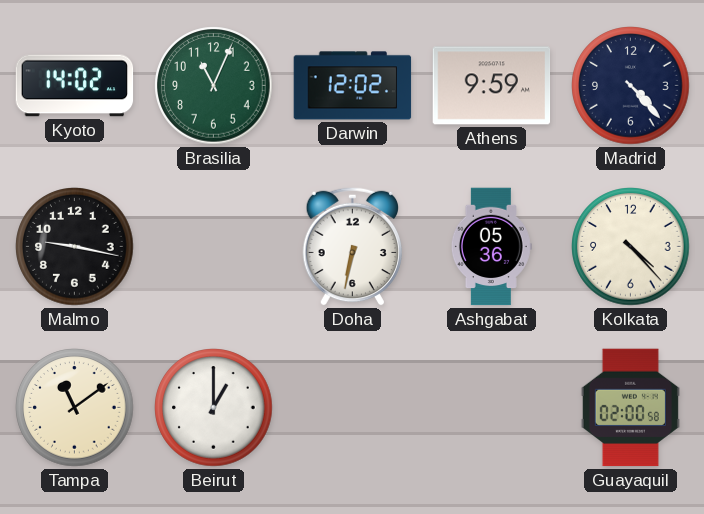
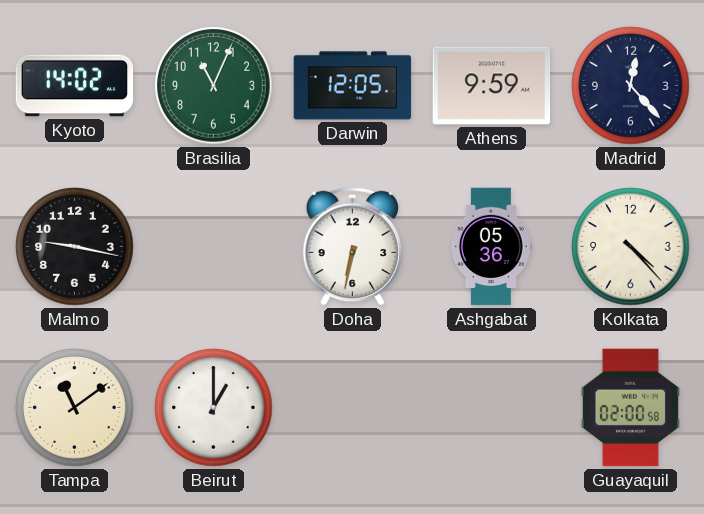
Darwin: 12:02 -> 12:05 (353, 86)
Madrid: 4:23 -> 12:23 (631, 86)
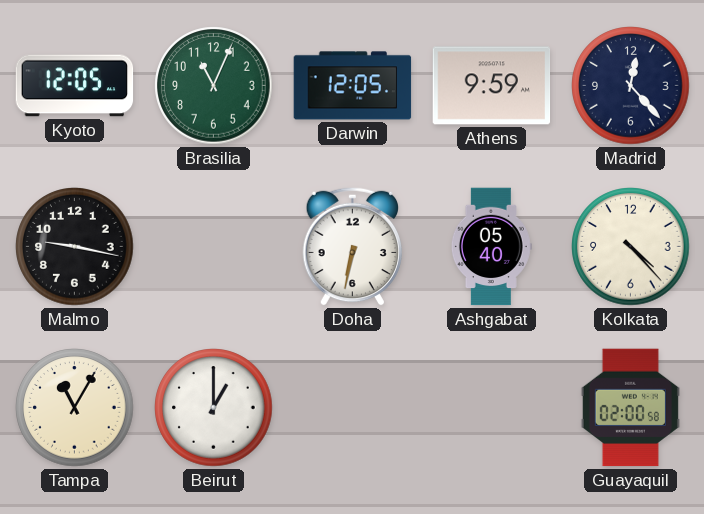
Kyoto: 14:02 -> 12:05 (75, 86)
Ashgabat: 05:36 -> 05:40 (491, 247)
Tampa: 11:09 -> 11:05 (75, 408)
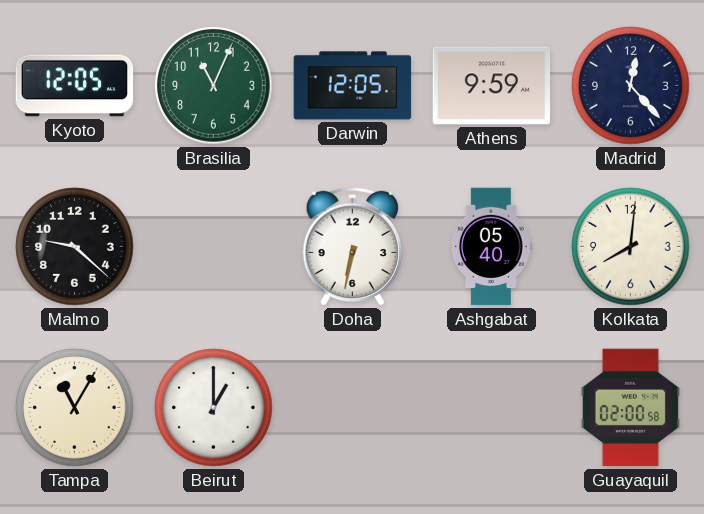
Malmo: 9:17 -> 9:22 (75, 247)
Kolkata: 4:23 -> 8:01 (631, 247)
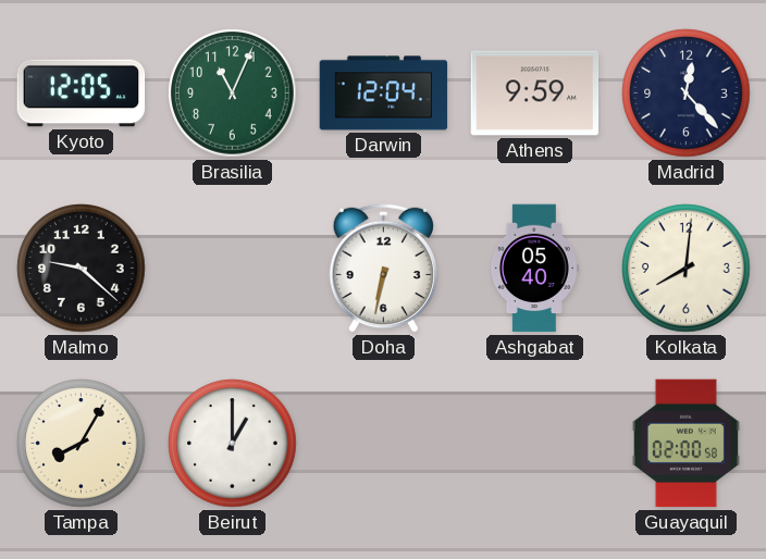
Darwin: 12:05 -> 12:04 (384, 94)
Tampa: 11:05 -> 8:05 (82, 444)
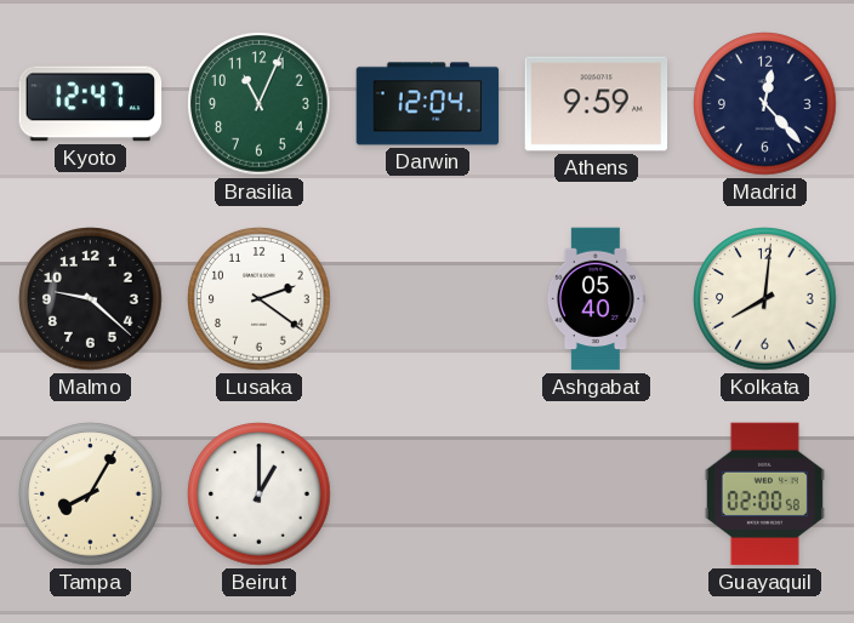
Kyoto: 12:05 -> 12:47 (91, 104)
Lusaka: none -> 2:21 (260, 299)
Doha: 6:32 -> none (383, 268)
